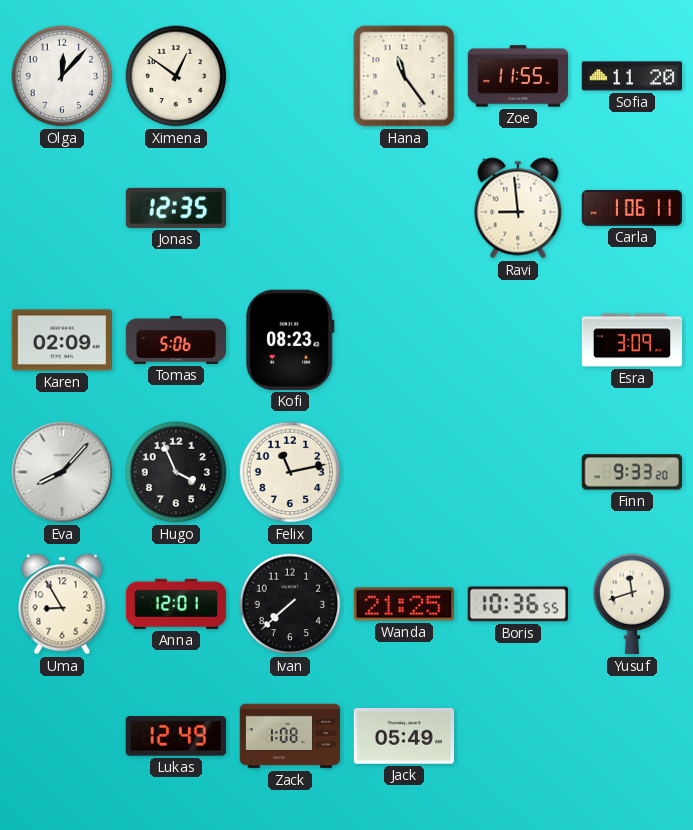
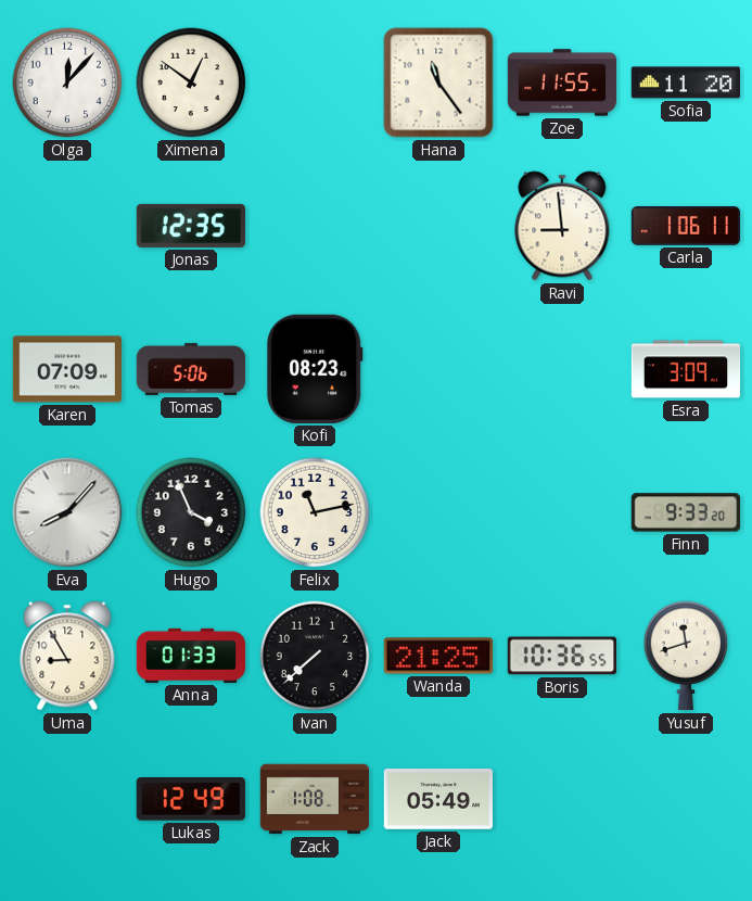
Karen: 02:09 -> 07:09 (66, 369)
Anna: 12:01 -> 01:33 (191, 656)
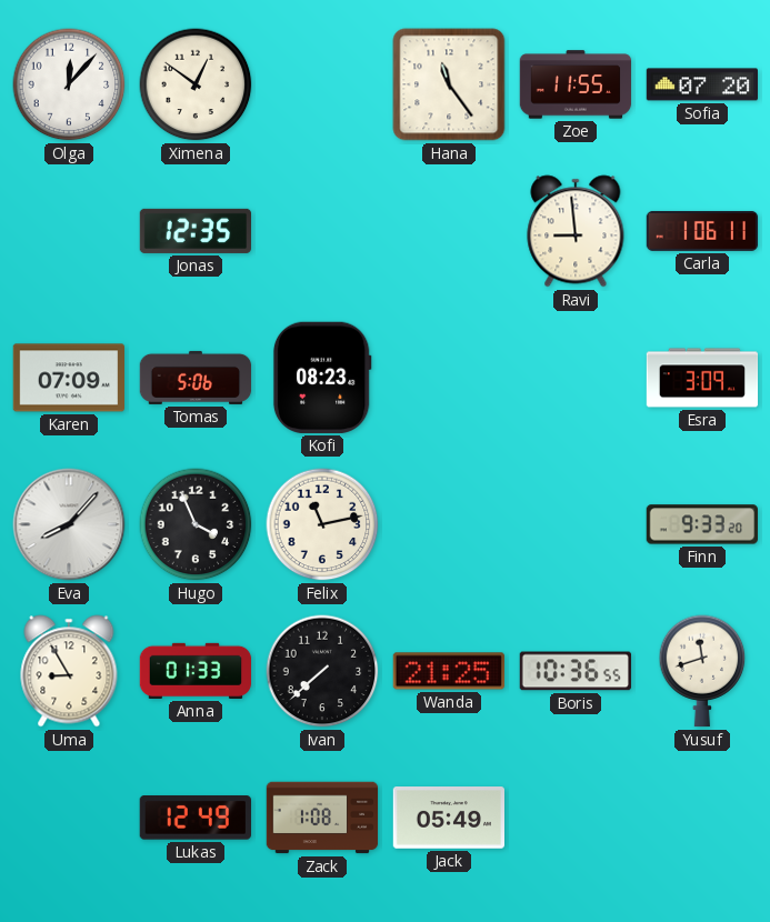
Sofia: 11:20 -> 07:20 (701, 84)
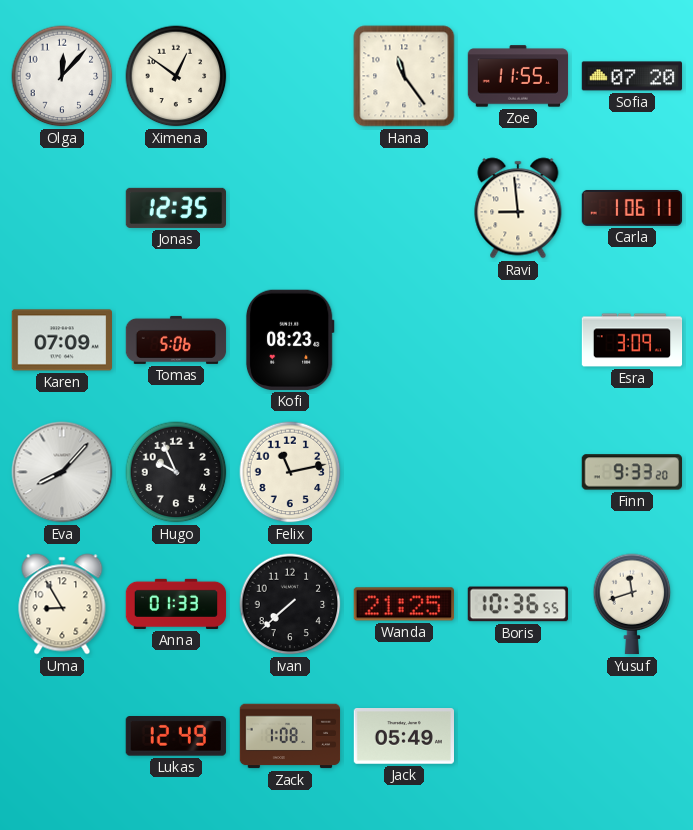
Hugo: 3:56 -> 9:56 (176, 472)
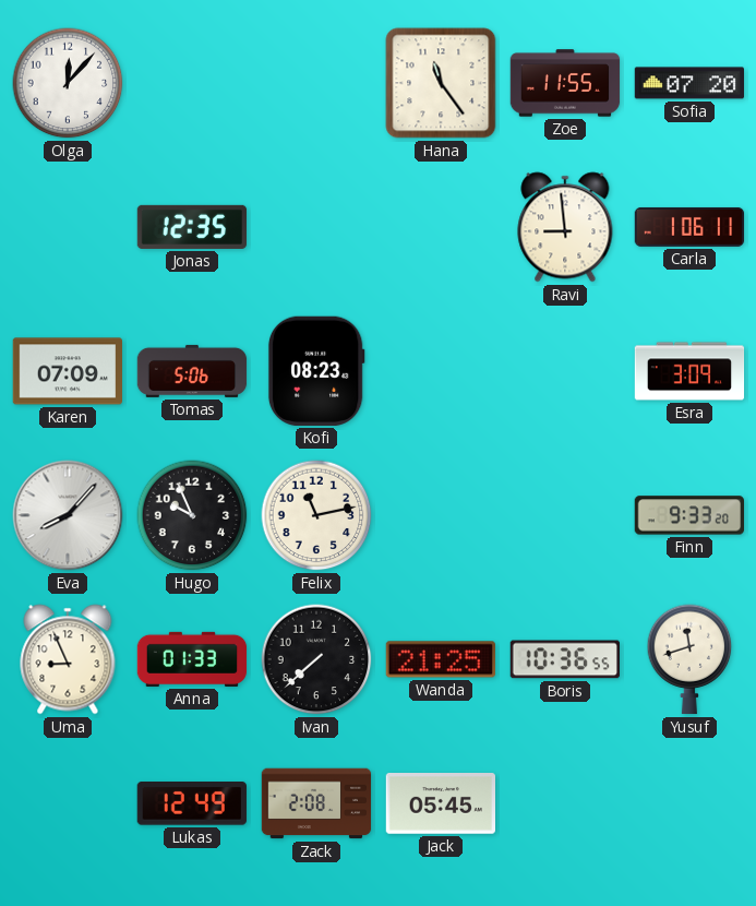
Ximena: 12:51 -> none (176, 76)
Uma: 8:55 -> 8:56 (68, 659)
Zack: 1:08 -> 2:08 (316, 803)
Jack: 05:49 -> 05:45 (440, 803)
